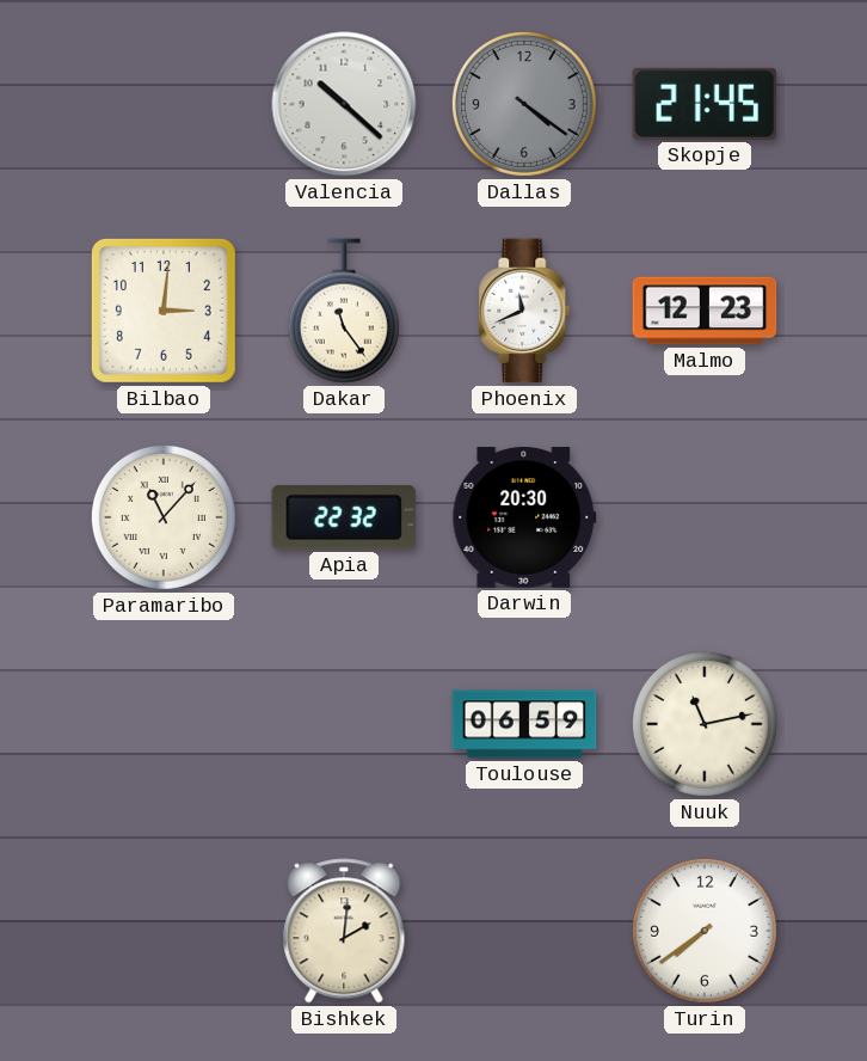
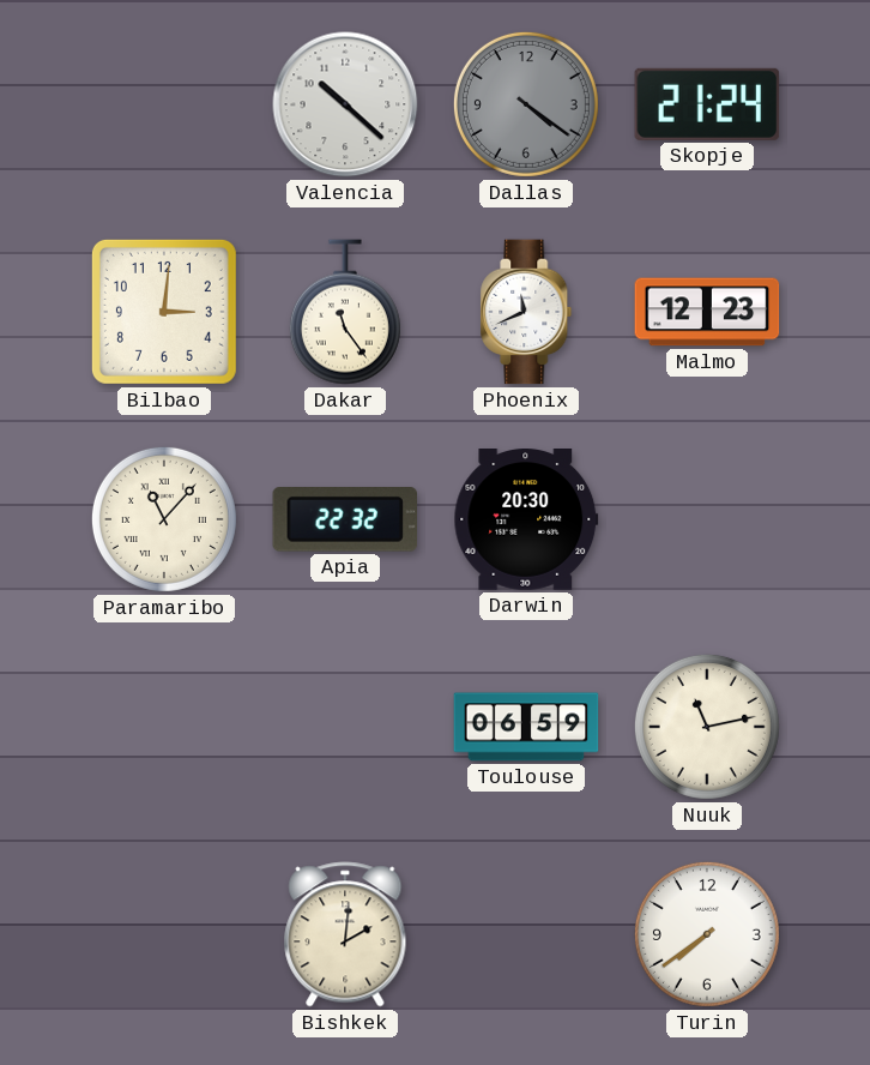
Skopje: 21:45 -> 21:24 (707, 104)
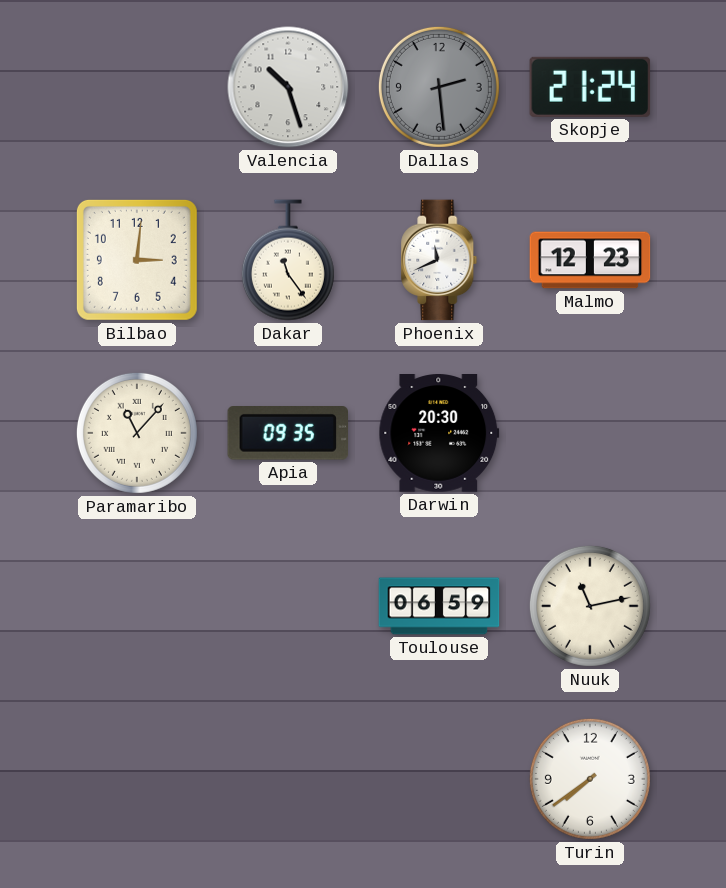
Valencia: 10:22 -> 10:27 (288, 87)
Dallas: 4:21 -> 2:29 (439, 87)
Apia: 22:32 -> 09:35 (288, 433)
Bishkek: 2:01 -> none (345, 934)
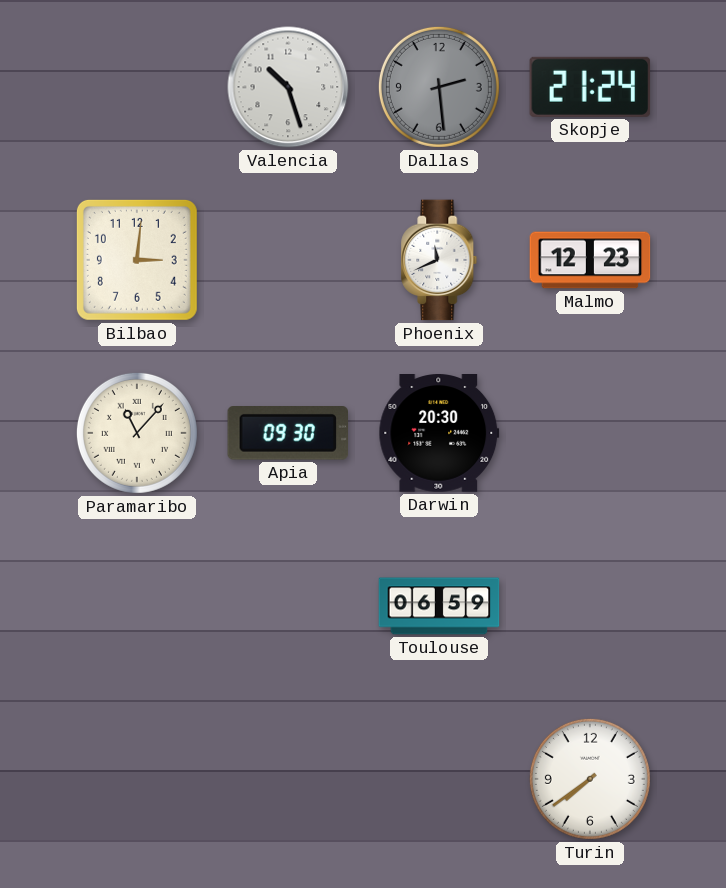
Dakar: 11:24 -> none (288, 260)
Apia: 09:35 -> 09:30 (288, 433)
Nuuk: 11:13 -> none (590, 606)
